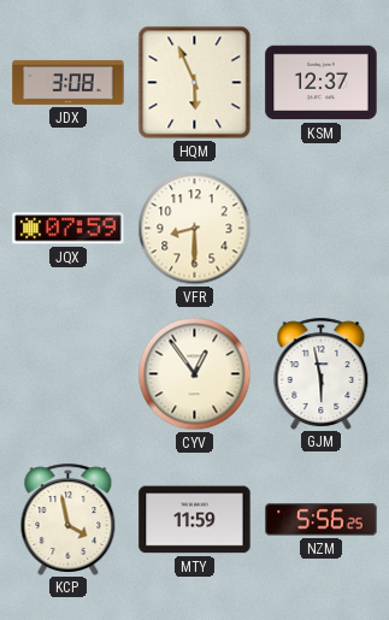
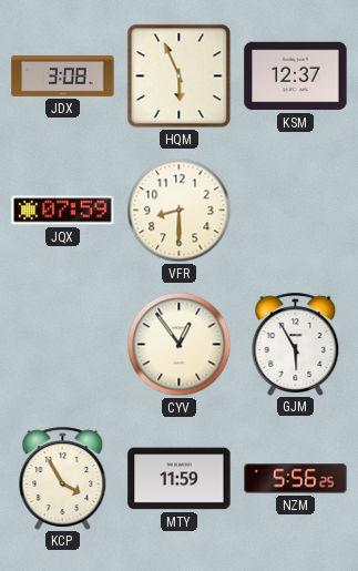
GJM: 5:58 -> 5:55 (296, 344)
KCP: 3:58 -> 3:55 (63, 478)
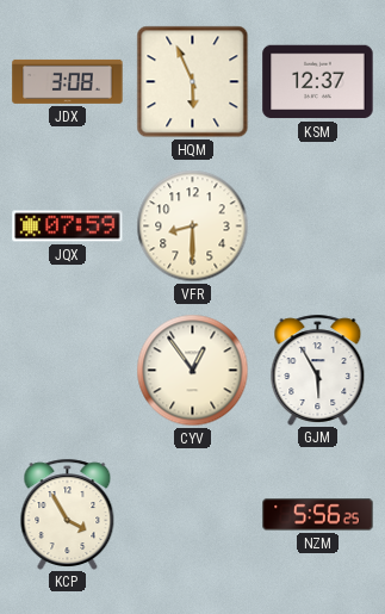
MTY: 11:59 -> none (180, 479)
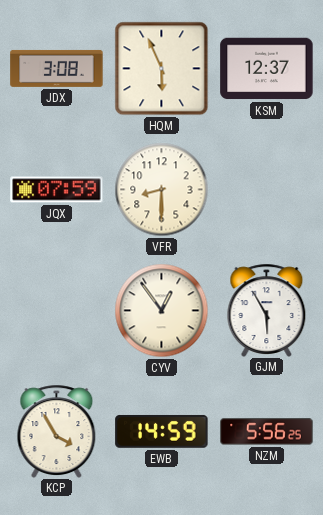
EWB: none -> 14:59 (162, 431)
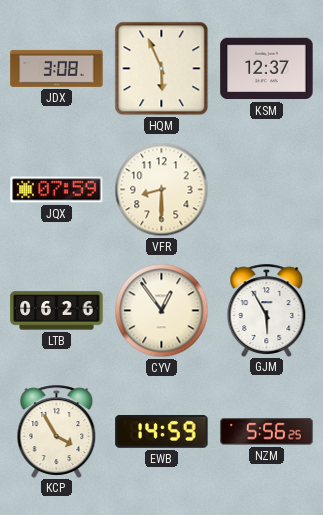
LTB: none -> 06:26 (57, 311)
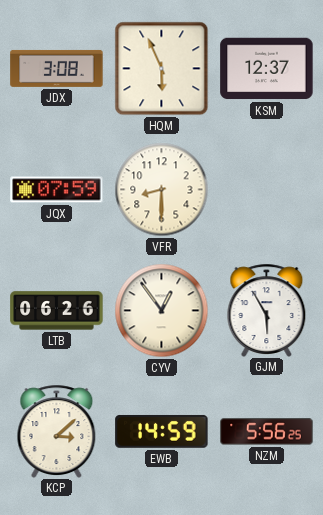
KCP: 3:55 -> 3:08 (57, 431)
